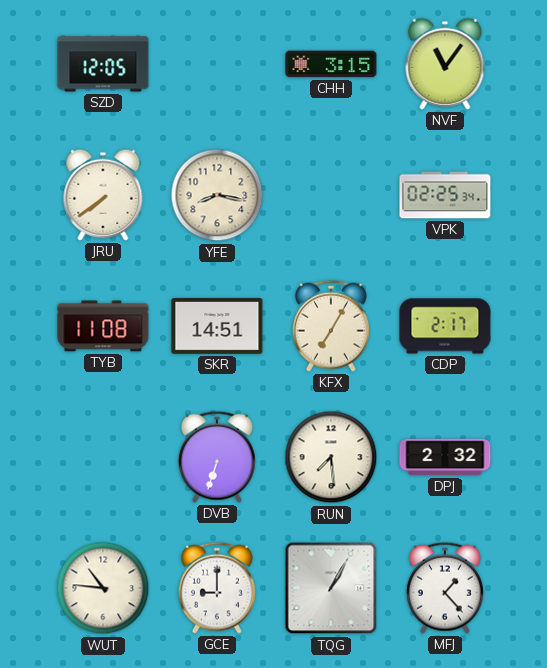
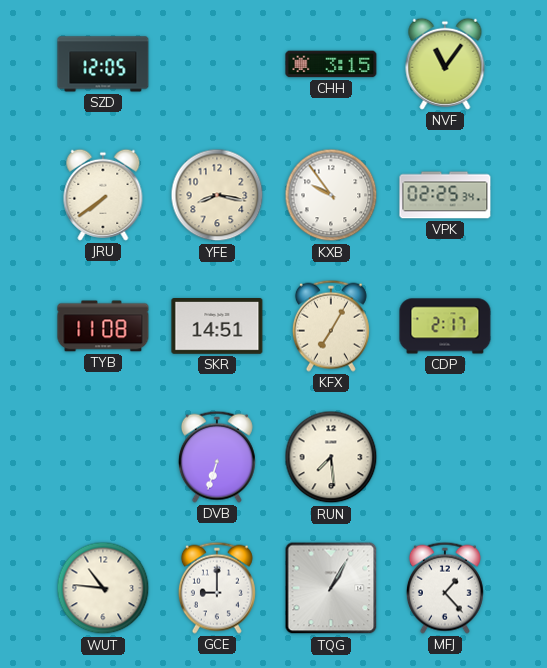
KXB: none -> 9:54 (331, 195)
DPJ: 2:32 -> none (445, 457)
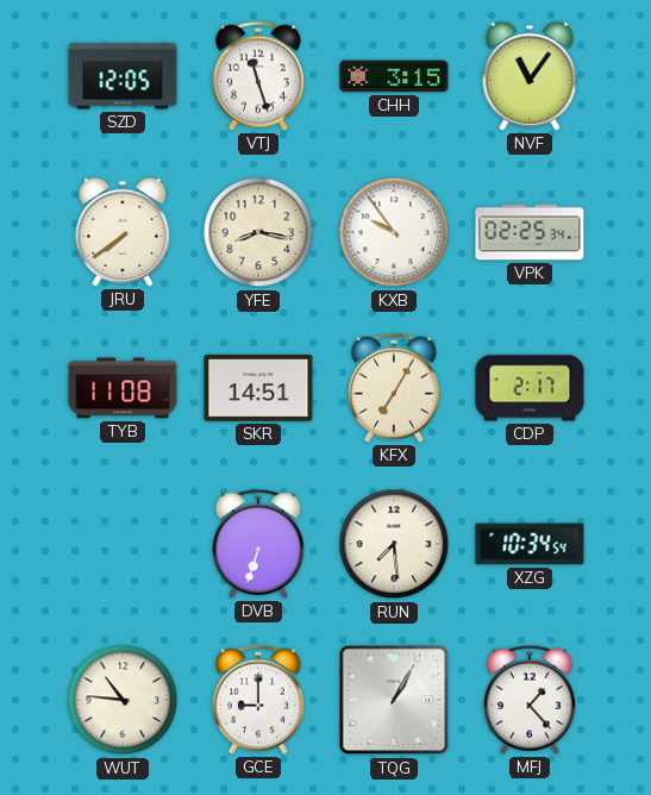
VTJ: none -> 11:27 (258, 76)
XZG: none -> 10:34 (530, 544)
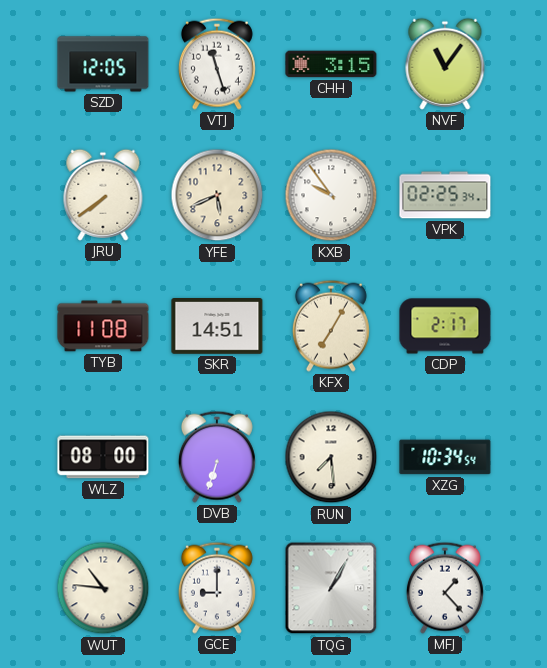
YFE: 8:17 -> 5:41 (217, 195)
WLZ: none -> 08:00 (103, 457)
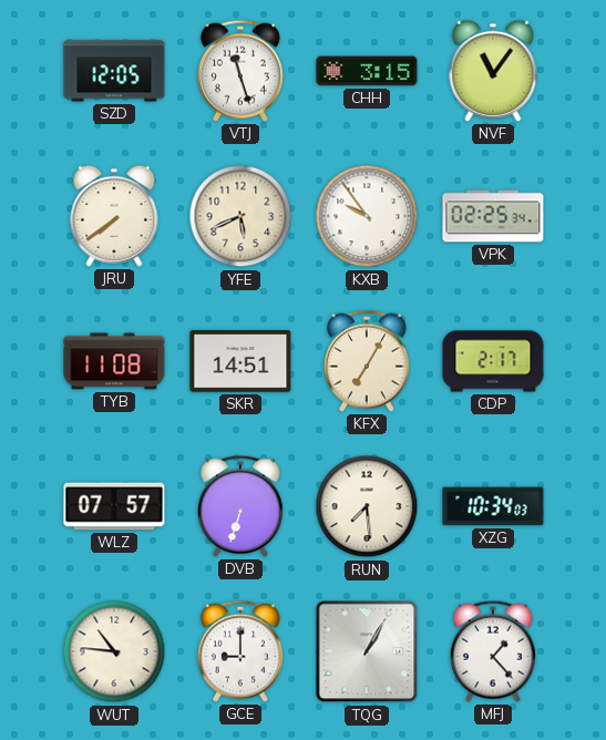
WLZ: 08:00 -> 07:57 (114, 506)
XZG: 10:34:54 -> 10:34:03 (493, 506)
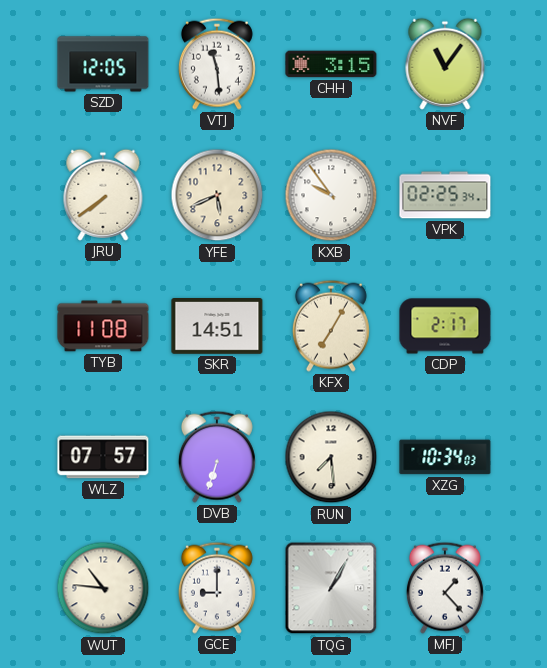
VTJ: 11:27 -> 11:29 (217, 64)
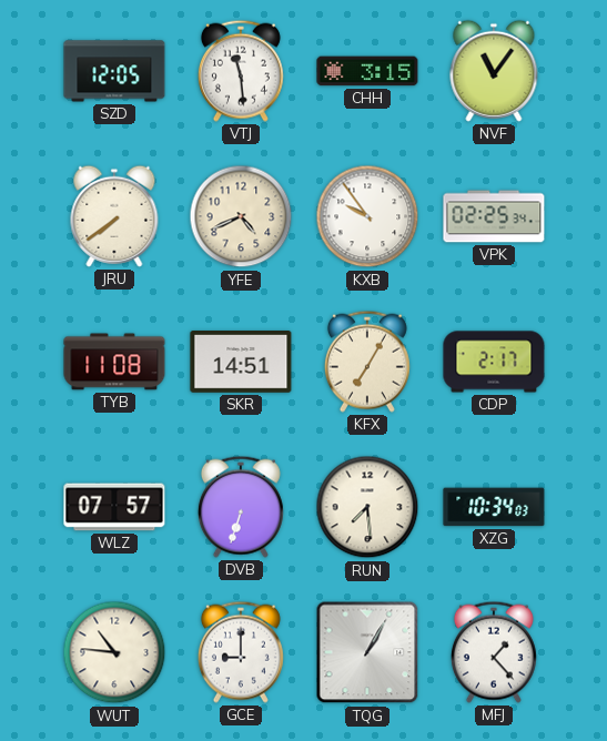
YFE: 5:41 -> 4:41 (241, 216)
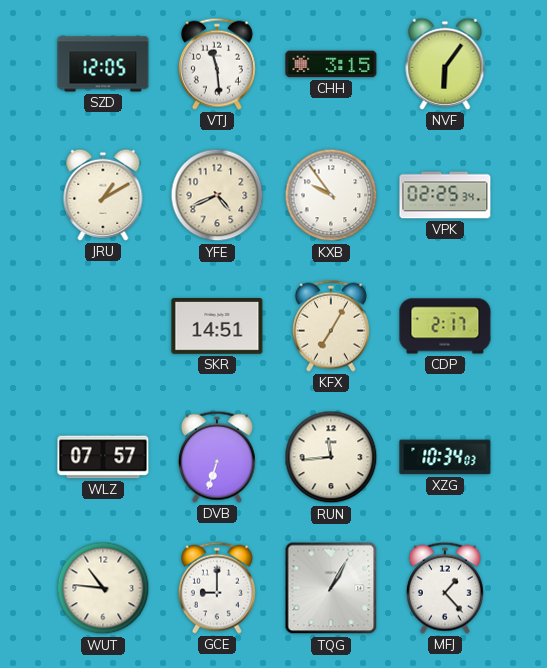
NVF: 11:06 -> 6:06 (445, 64)
JRU: 7:39 -> 1:10 (103, 195)
TYB: 11:08 -> none (114, 362)
RUN: 7:29 -> 11:44 (331, 457)
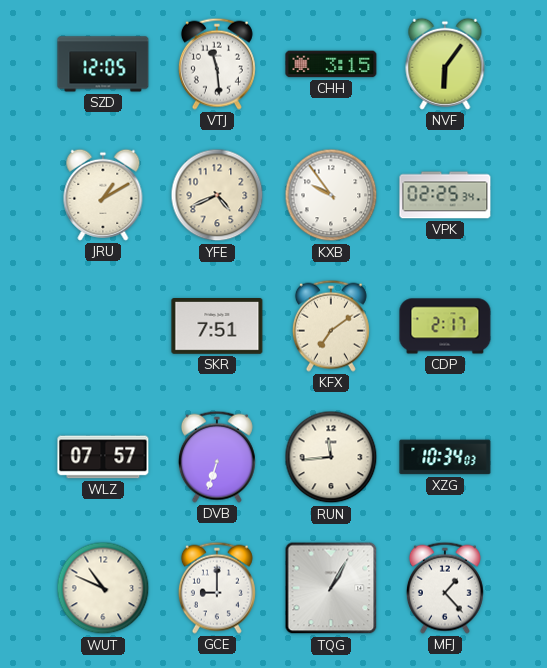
SKR: 14:51 -> 7:51 (217, 327)
KFX: 7:05 -> 7:09 (331, 326)
WUT: 10:46 -> 10:49 (103, 588)
